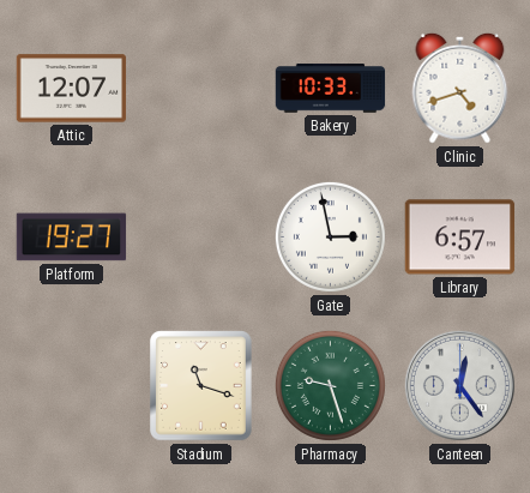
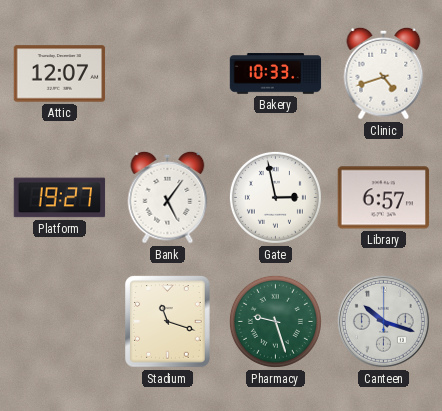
Bank: none -> 5:06 (168, 197)
Canteen: 12:24 -> 10:18 (383, 321)
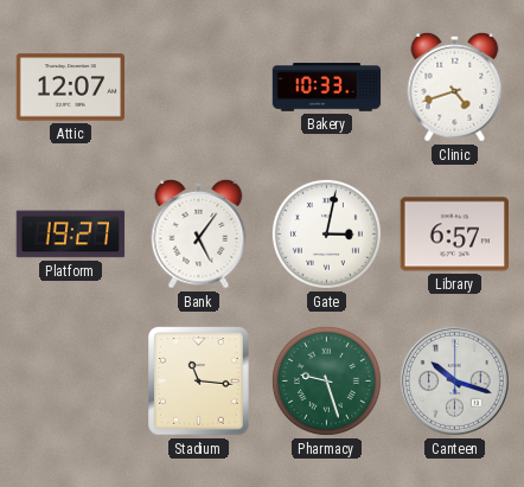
Gate: 2:58 -> 3:02 (326, 233)
Stadium: 11:18 -> 11:16 (199, 382)
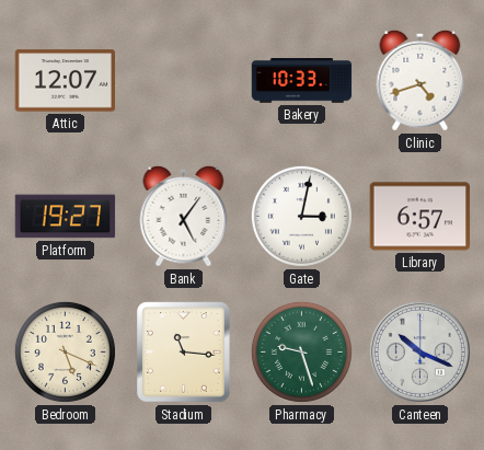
Bedroom: none -> 5:19 (65, 351)
Canteen: 10:18 -> 10:19 (419, 351)
